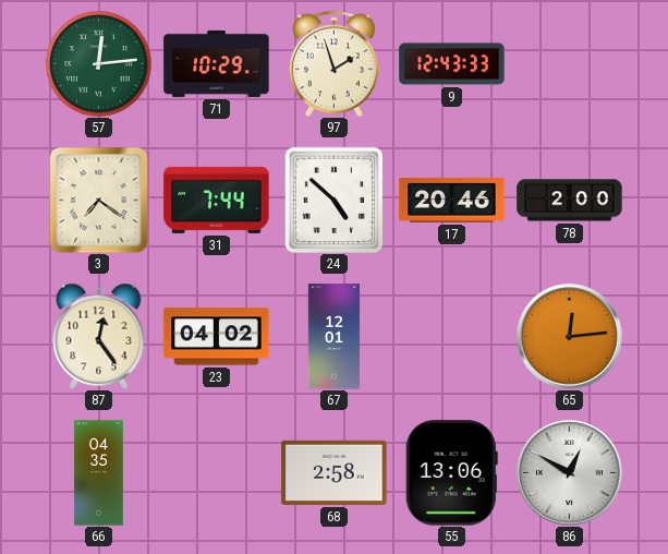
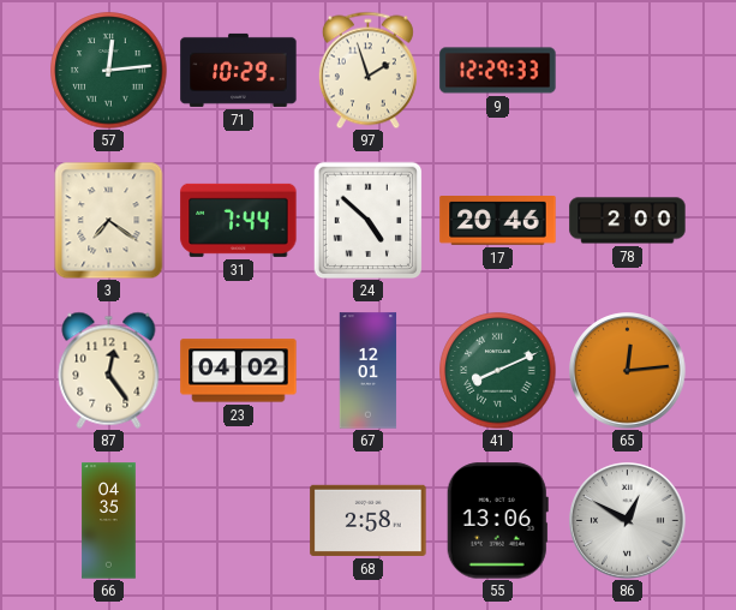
9: 12:43 -> 12:29 (498, 71)
41: none -> 8:11 (498, 371)
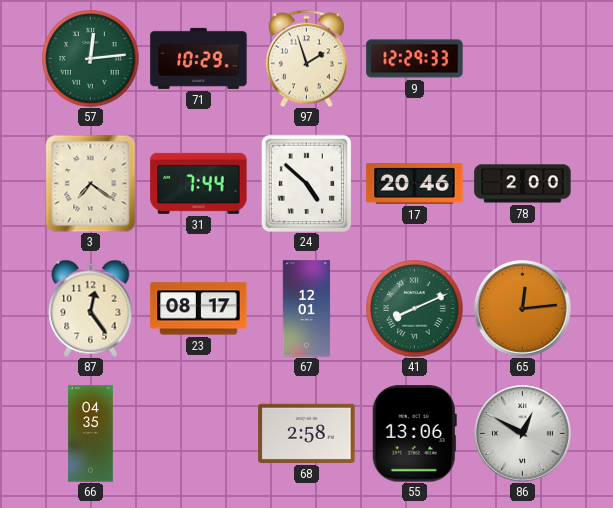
23: 04:02 -> 08:17 (199, 309)
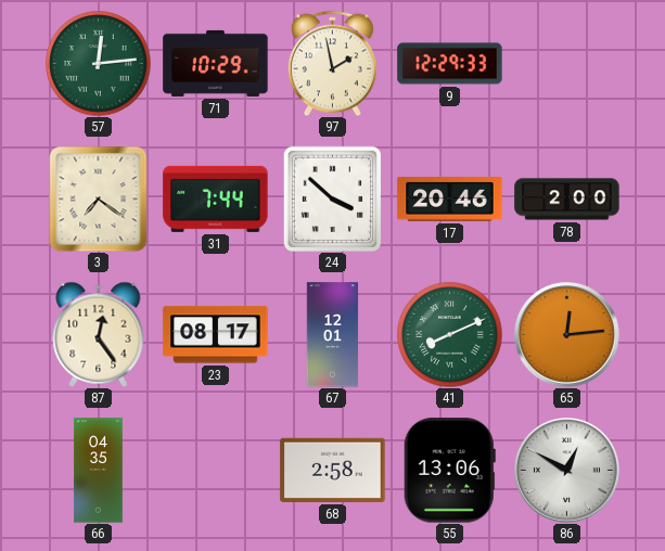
97: 1:57 -> 1:58 (332, 63)
24: 4:52 -> 3:52 (333, 198)
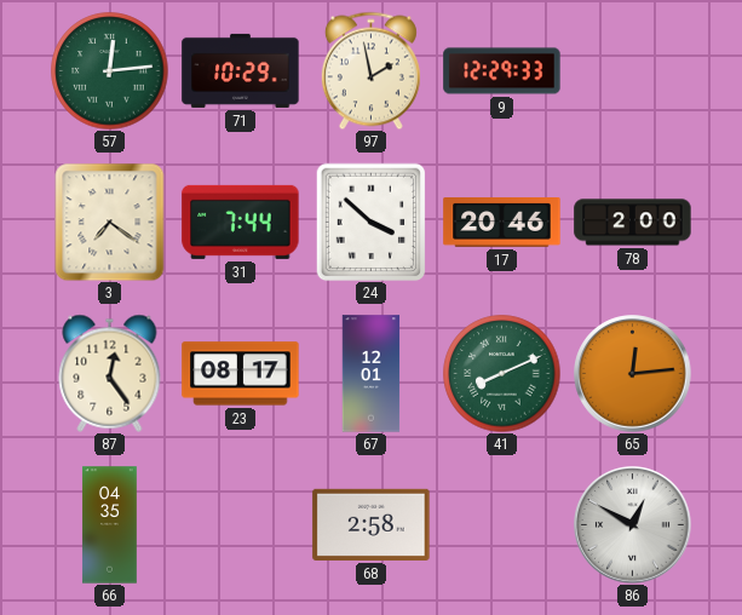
55: 13:06 -> none (449, 471)
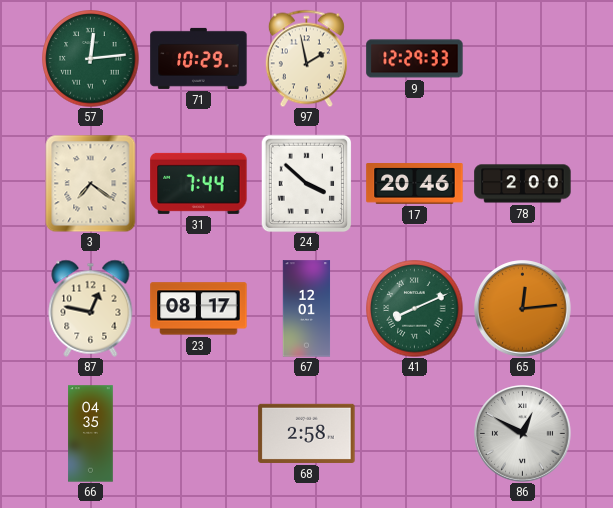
87: 12:24 -> 12:47 (91, 308)
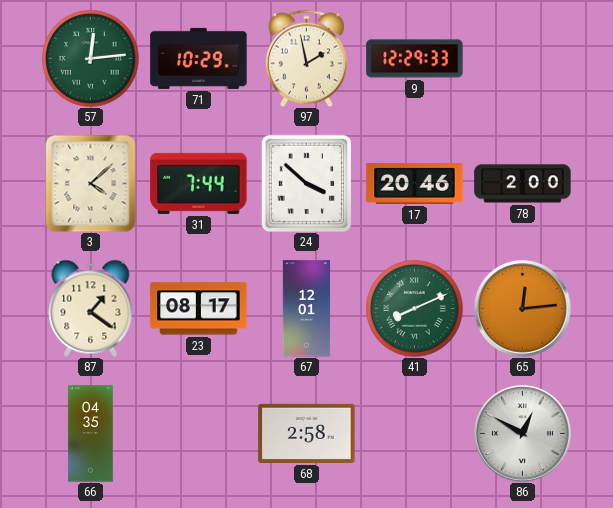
3: 7:21 -> 4:08 (91, 183)
87: 12:47 -> 1:21 (91, 308)
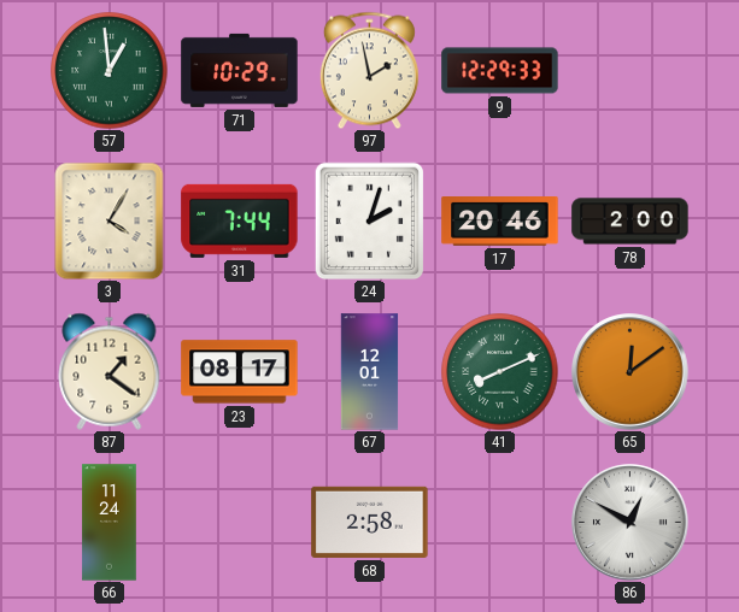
57: 12:14 -> 12:59 (110, 71)
3: 4:08 -> 4:05 (110, 220)
24: 3:52 -> 2:03 (370, 220)
65: 12:14 -> 12:09 (631, 372)
66: 04:35 -> 11:24 (110, 523)
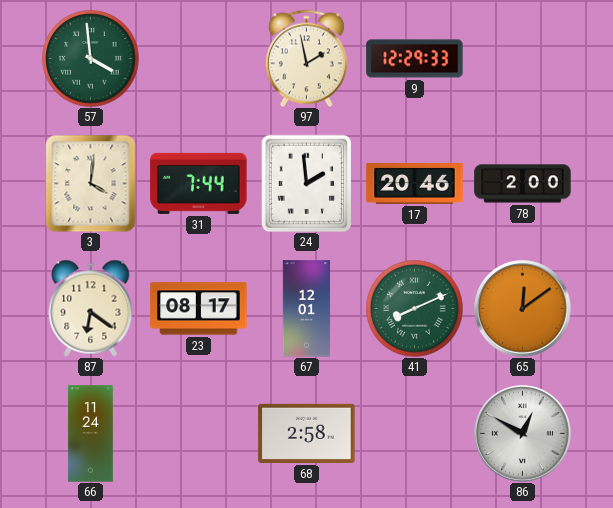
57: 12:59 -> 3:59 (91, 59)
71: 10:29 -> none (240, 70)
3: 4:05 -> 4:01 (91, 183)
24: 2:03 -> 1:59 (307, 183)
87: 1:21 -> 6:21 (91, 308)
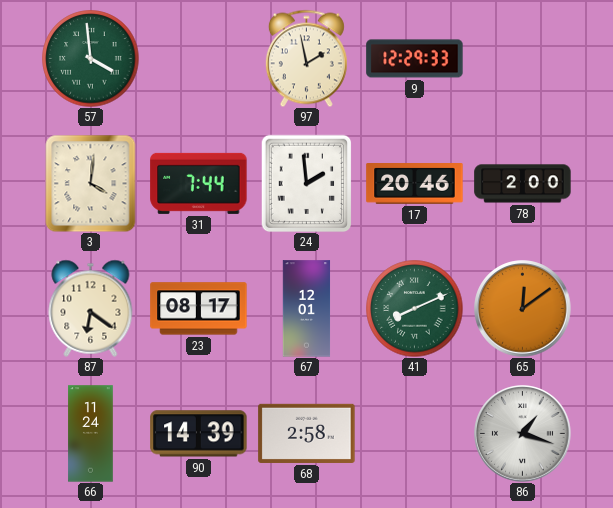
90: none -> 14:39 (199, 434)
86: 12:50 -> 1:18 (523, 434)
